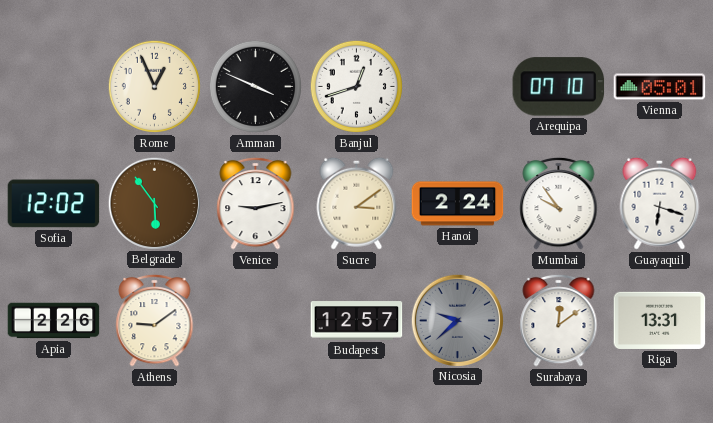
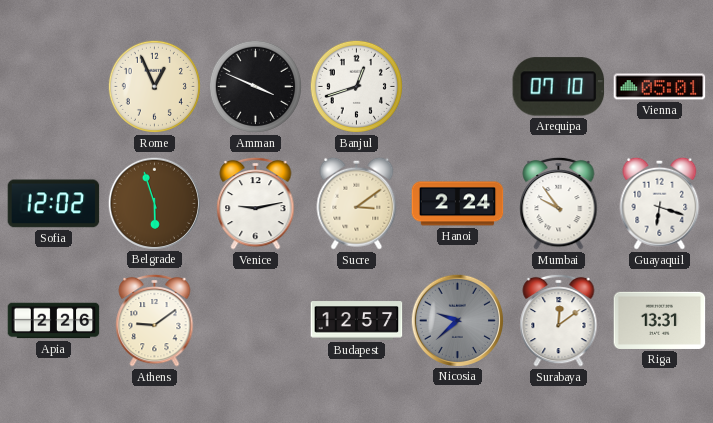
Belgrade: 5:54 -> 5:57 (154, 203)
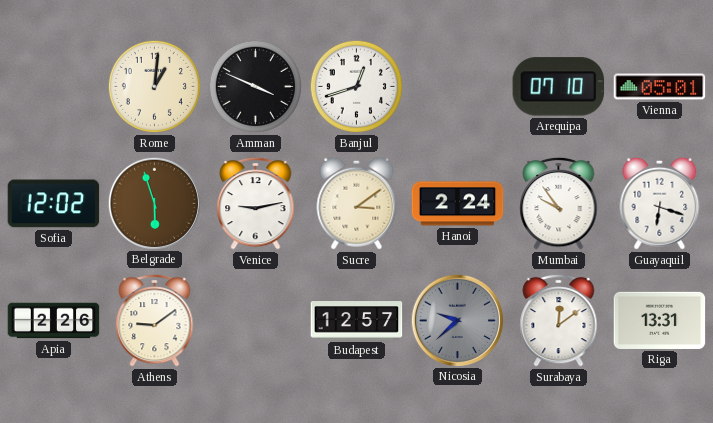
Rome: 12:56 -> 1:01 (154, 86)
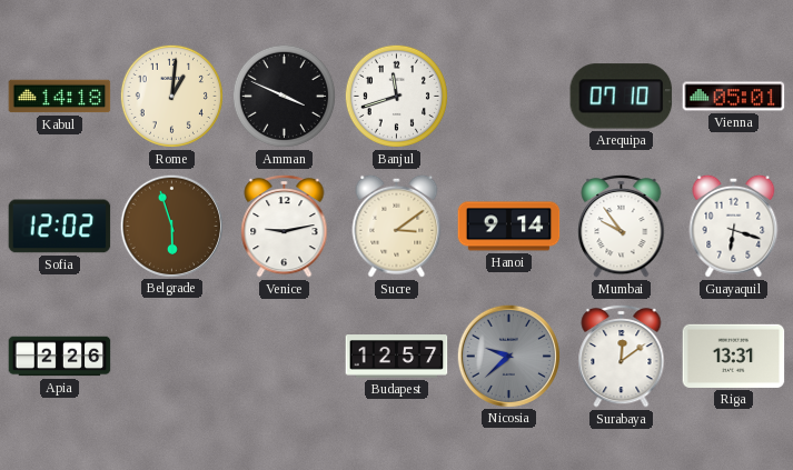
Kabul: none -> 14:18 (60, 97)
Banjul: 12:42 -> 11:42 (396, 96)
Hanoi: 2:24 -> 9:14 (509, 227)
Athens: 9:09 -> none (155, 320)
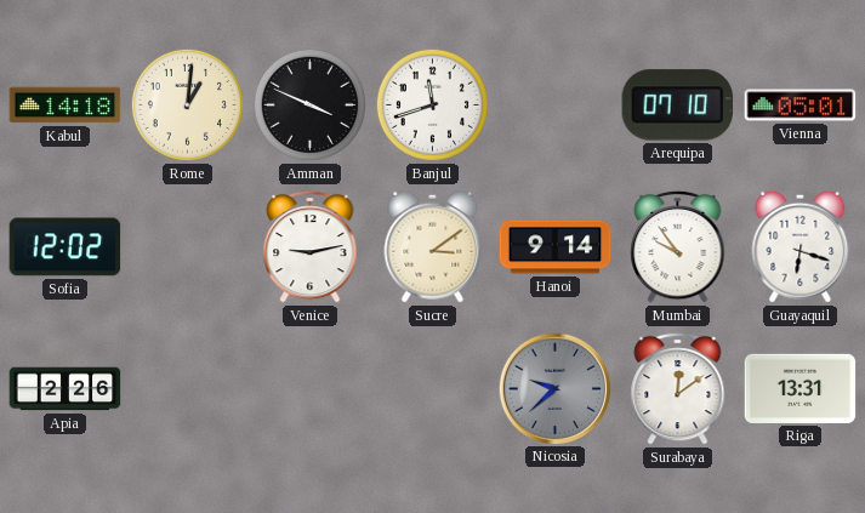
Belgrade: 5:57 -> none (171, 226)
Budapest: 12:57 -> none (397, 357)
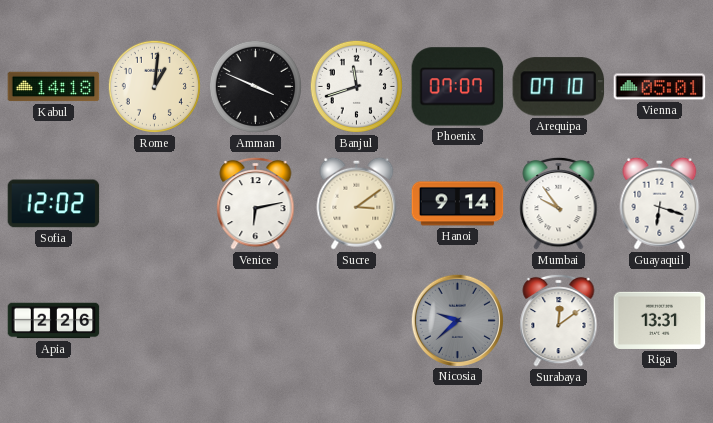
Phoenix: none -> 07:07 (458, 87)
Venice: 9:13 -> 6:13 (256, 203)
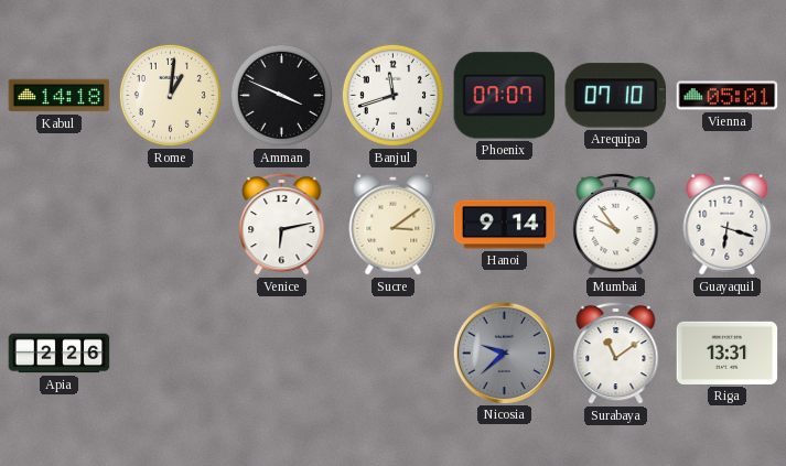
Sofia: 12:02 -> none (54, 204)
Surabaya: 12:09 -> 11:09 (616, 353)
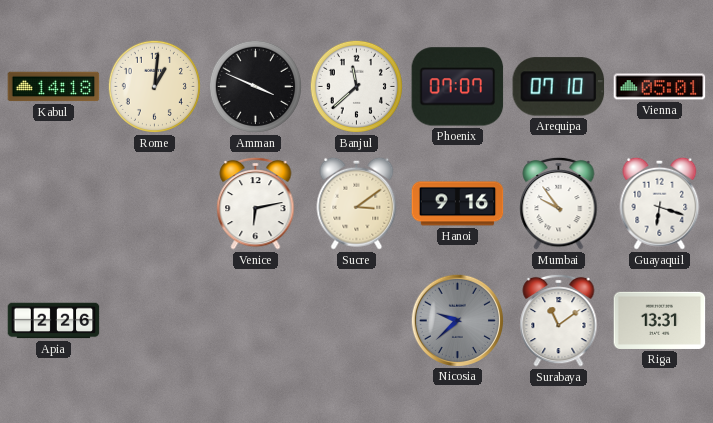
Banjul: 11:42 -> 11:38 (356, 86)
Hanoi: 9:14 -> 9:16 (458, 204)
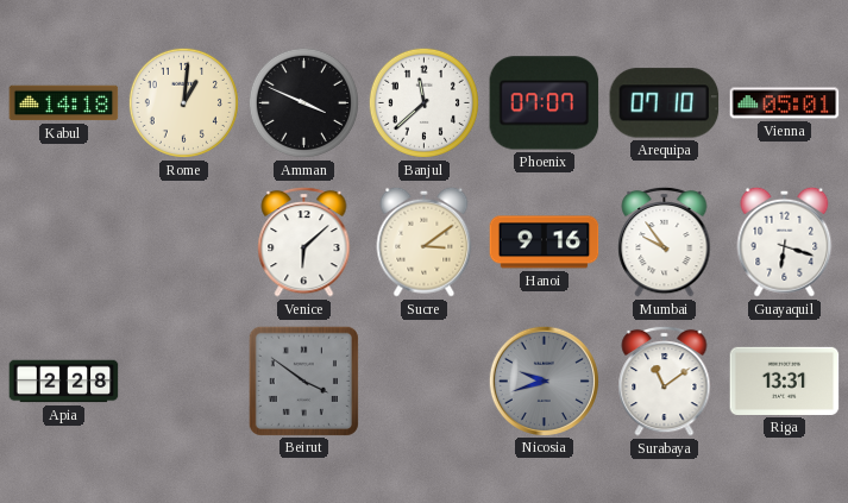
Venice: 6:13 -> 6:08 (304, 241)
Apia: 2:26 -> 2:28 (64, 382)
Beirut: none -> 3:51 (303, 381)
Nicosia: 9:38 -> 9:42 (544, 381)
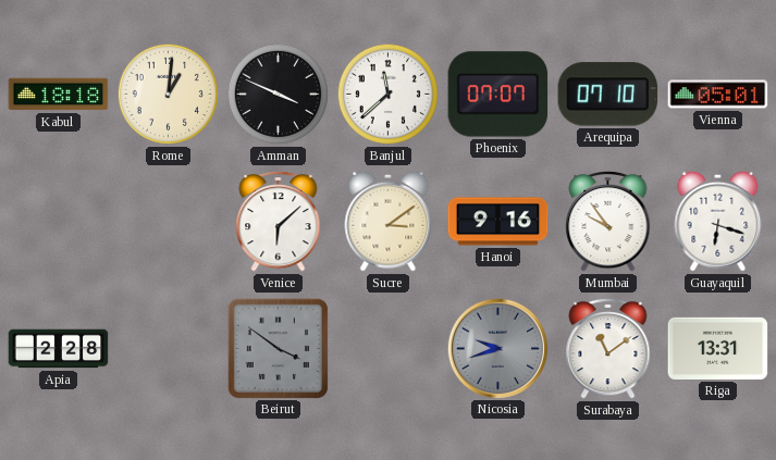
Kabul: 14:18 -> 18:18 (59, 95)
